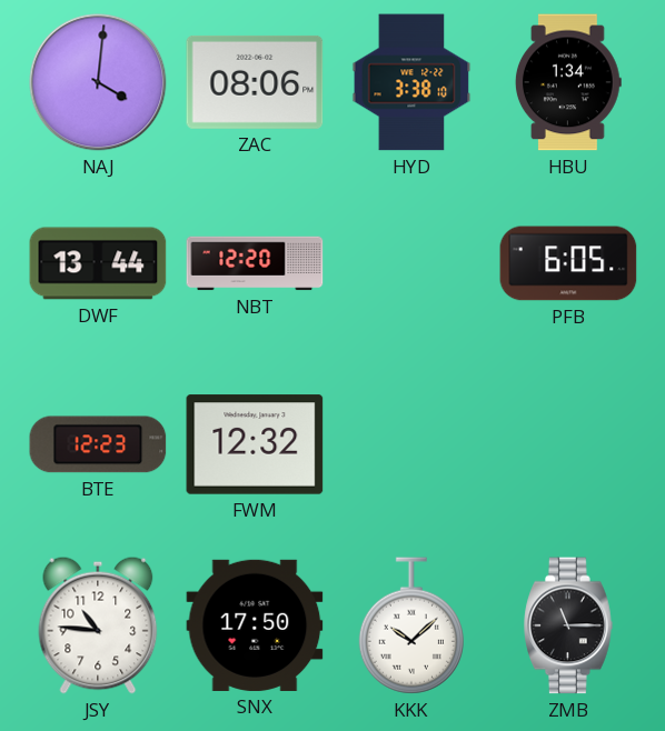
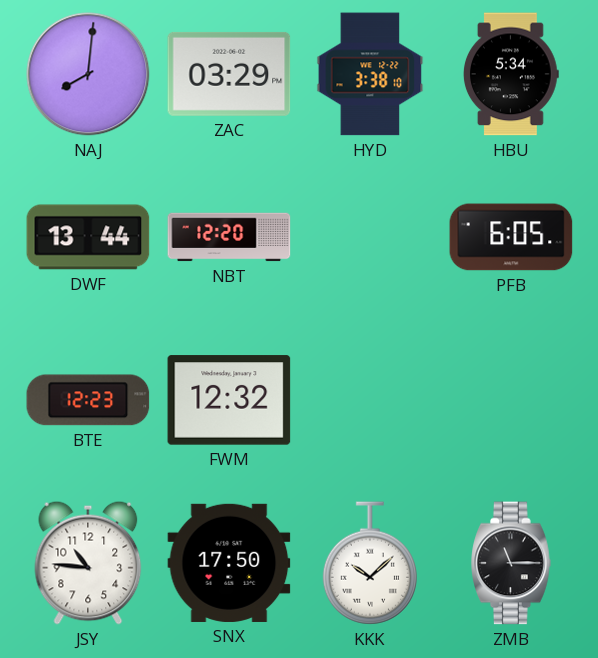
NAJ: 4:01 -> 8:01 (88, 74)
ZAC: 08:06 -> 03:29 (229, 74)
HBU: 1:34 -> 5:34 (512, 74)
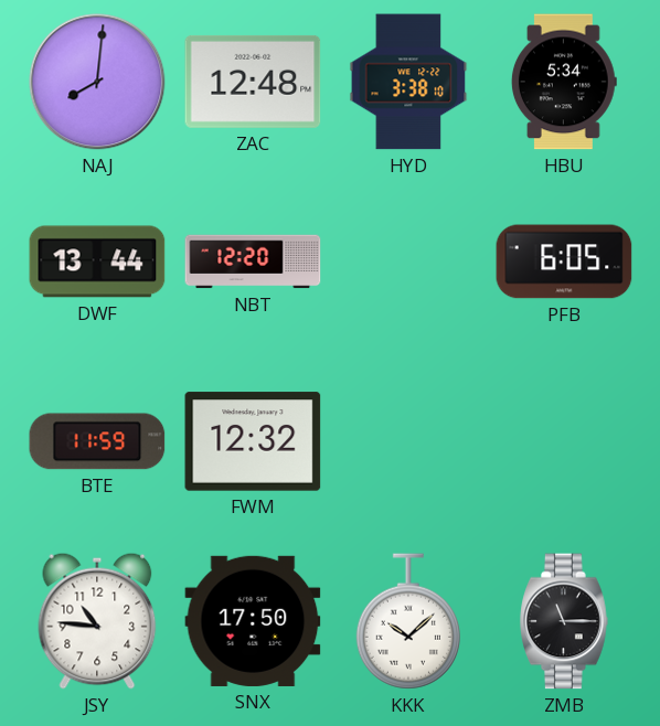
ZAC: 03:29 -> 12:48 (253, 82)
BTE: 12:23 -> 11:59 (97, 441)
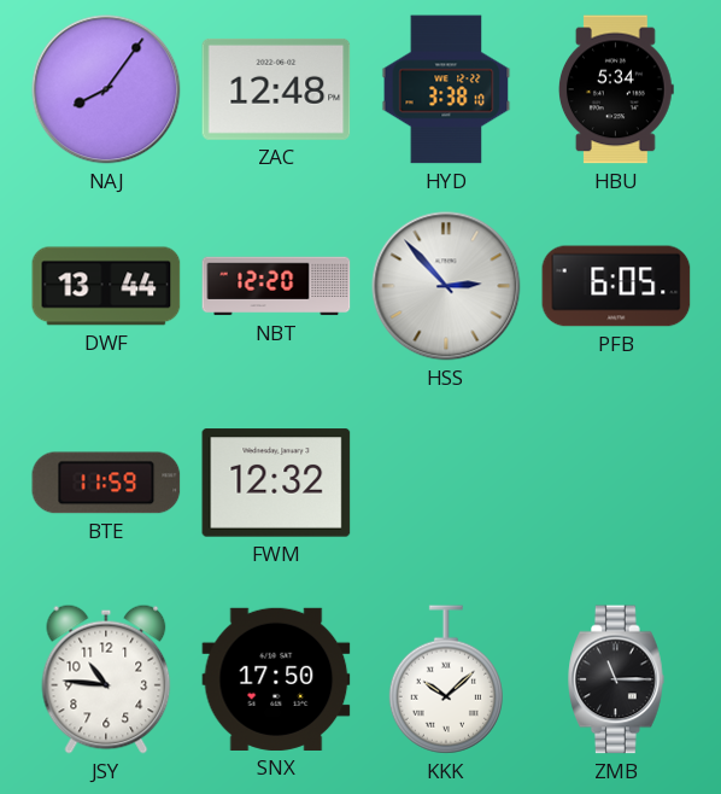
NAJ: 8:01 -> 8:06 (106, 89)
HSS: none -> 2:53 (446, 286)
